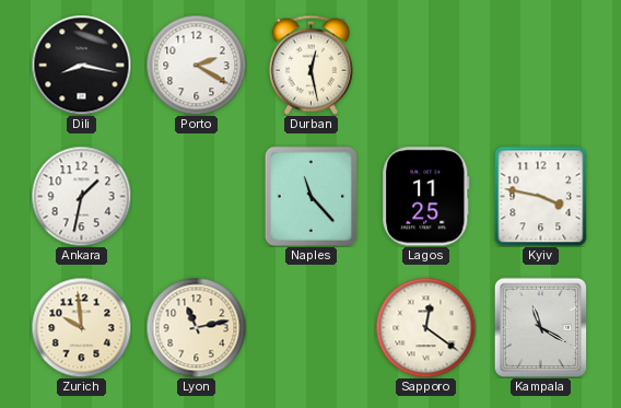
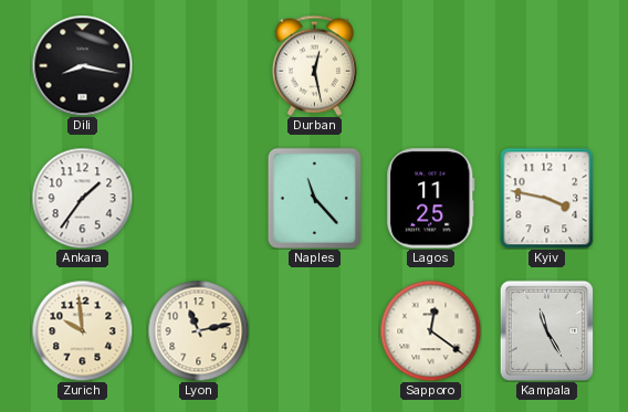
Porto: 2:20 -> none (196, 65)
Ankara: 1:32 -> 1:36 (82, 198)
Kampala: 11:20 -> 11:25 (547, 330)
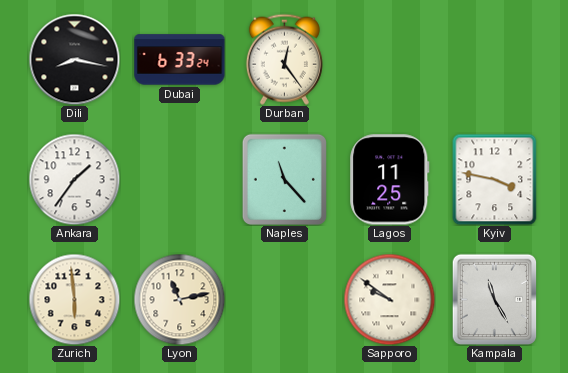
Dubai: none -> 6:33 (180, 60)
Durban: 12:28 -> 12:24 (284, 59)
Zurich: 9:59 -> 5:59 (74, 299)
Sapporo: 12:21 -> 9:51 (389, 299)
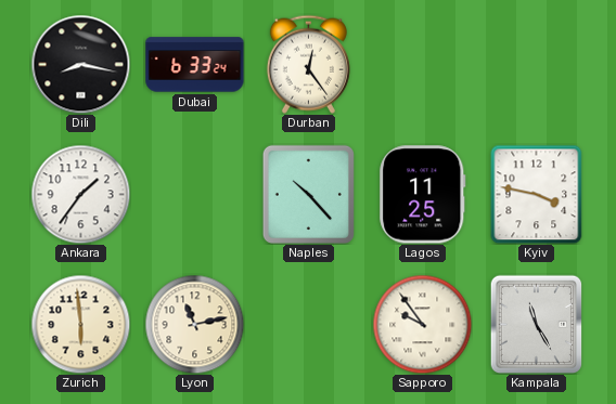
Naples: 11:23 -> 10:23 (308, 194)
Sapporo: 9:51 -> 9:54 (422, 324)
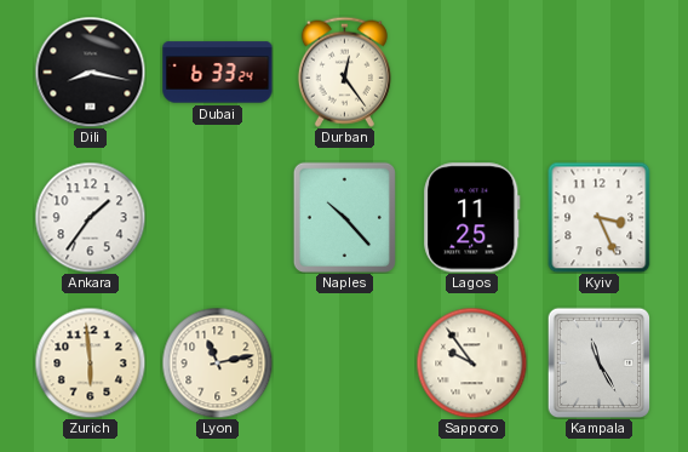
Kyiv: 3:47 -> 3:26 (600, 217)
